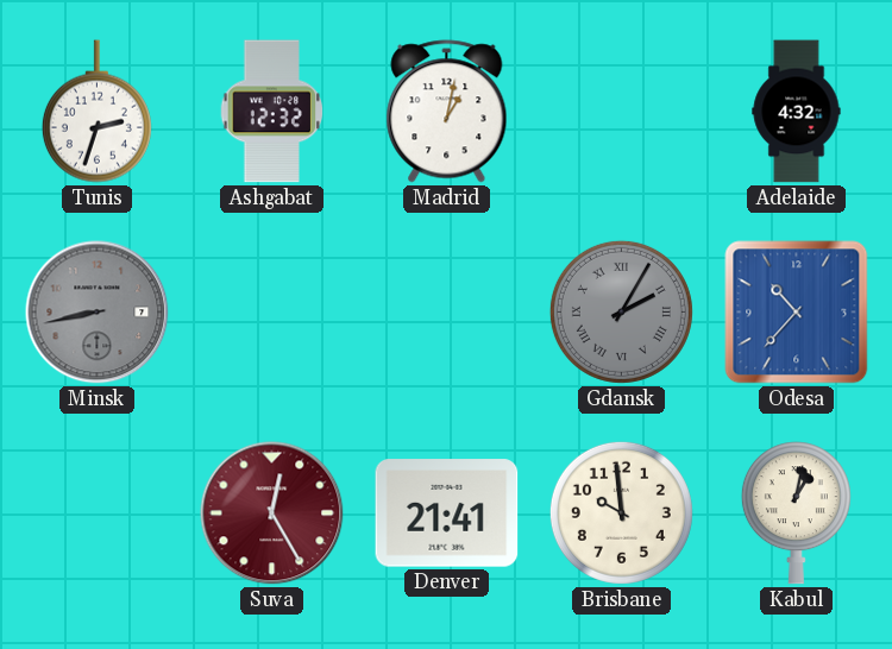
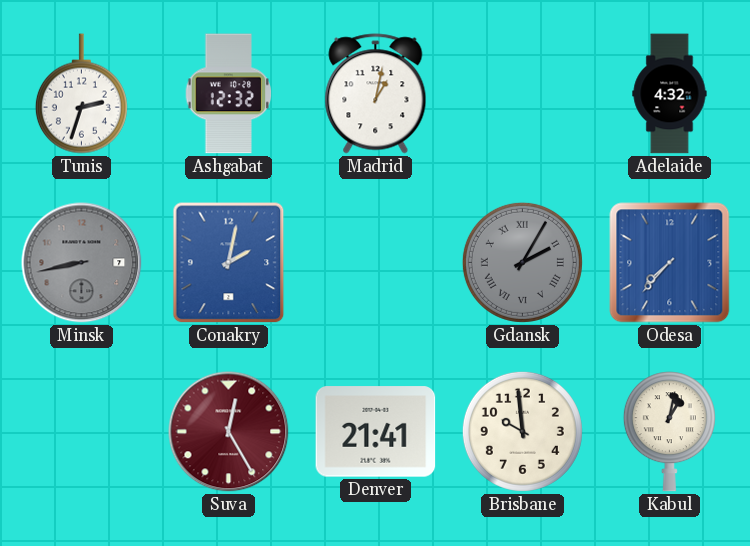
Conakry: none -> 2:02 (229, 263)
Odesa: 10:37 -> 7:37 (670, 263)
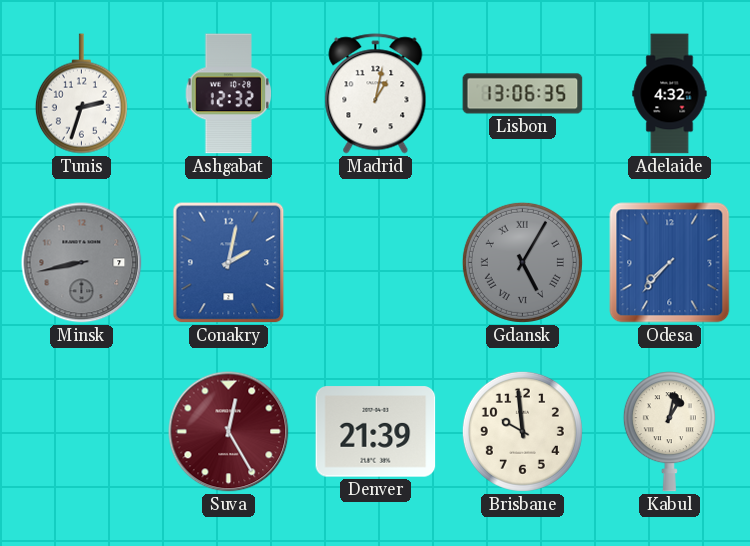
Lisbon: none -> 13:06 (523, 94)
Gdansk: 2:05 -> 5:05 (522, 262)
Denver: 21:41 -> 21:39 (376, 432)
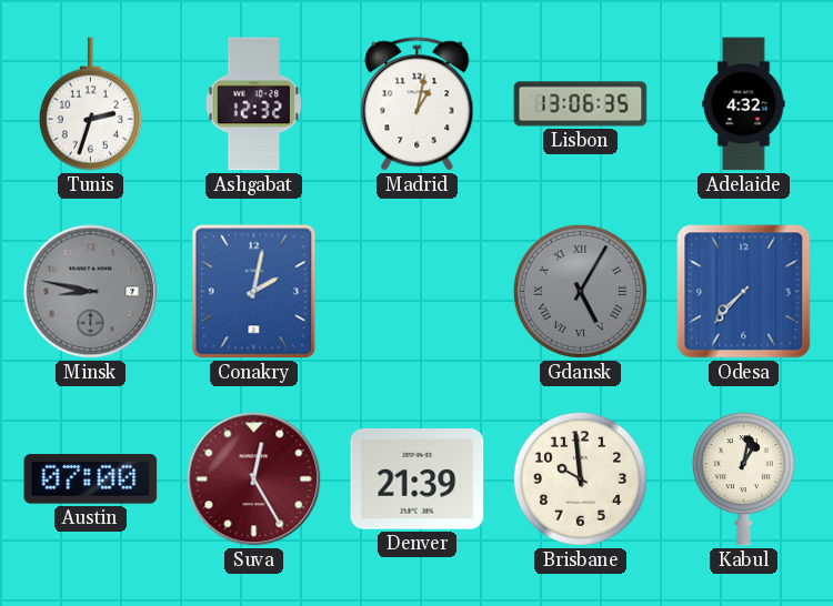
Minsk: 8:43 -> 8:47 (91, 292)
Austin: none -> 07:00 (91, 479)
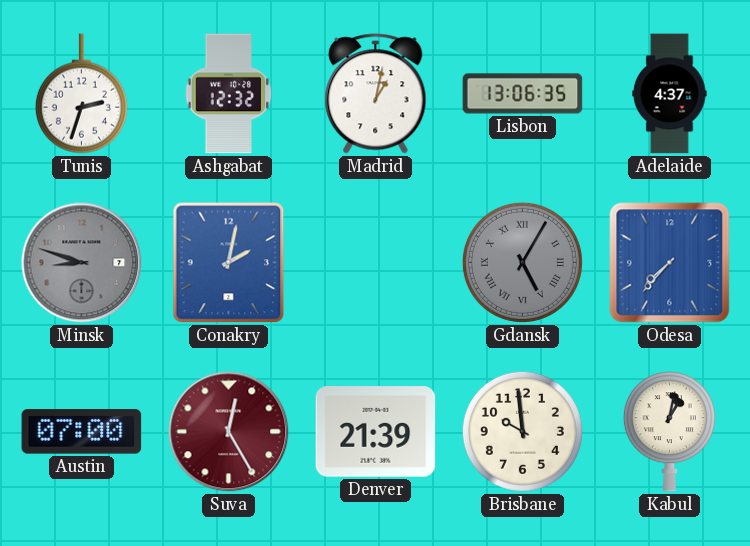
Adelaide: 4:32 -> 4:37 (670, 94)
Minsk: 8:47 -> 8:48 (82, 263)
